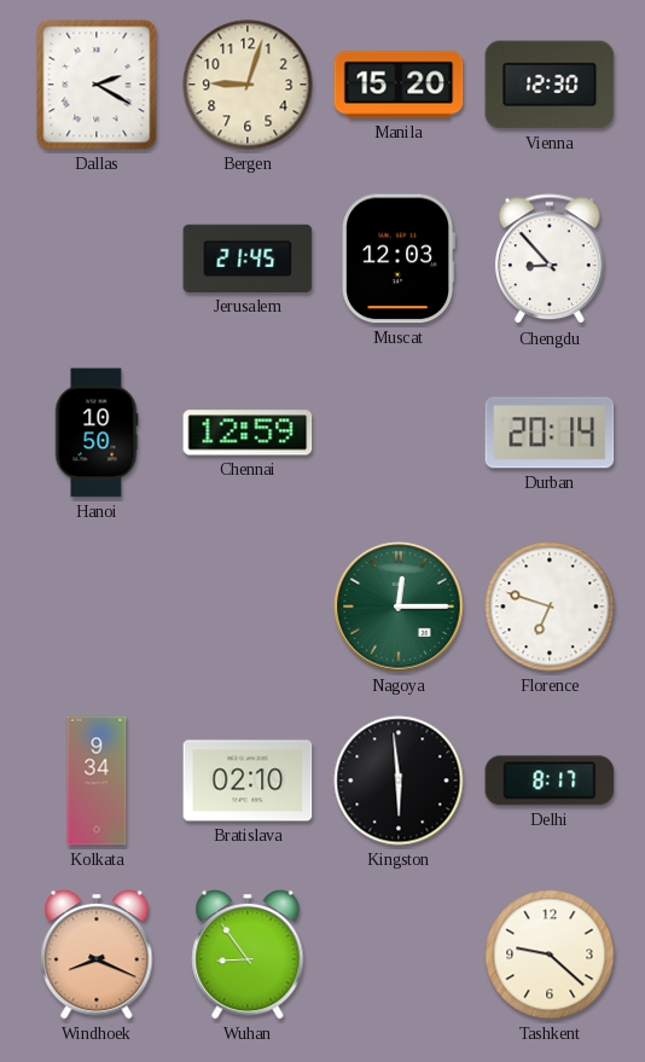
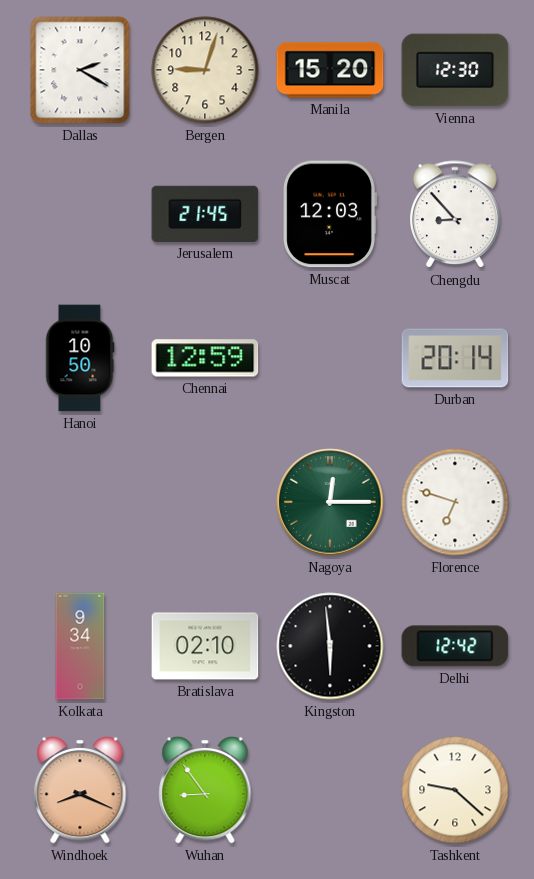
Delhi: 8:17 -> 12:42 (455, 646)
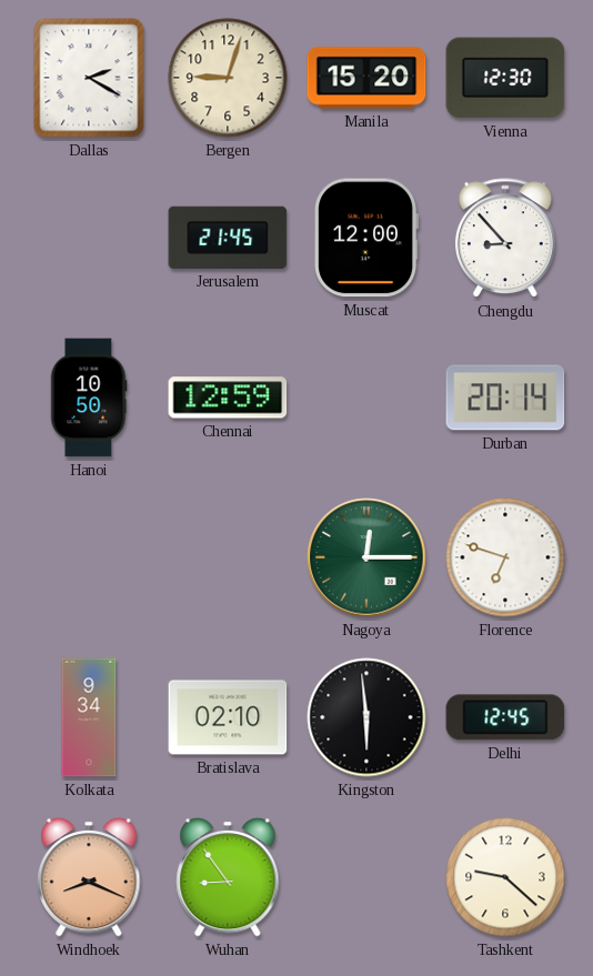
Muscat: 12:03 -> 12:00 (365, 238)
Delhi: 12:42 -> 12:45 (505, 717)
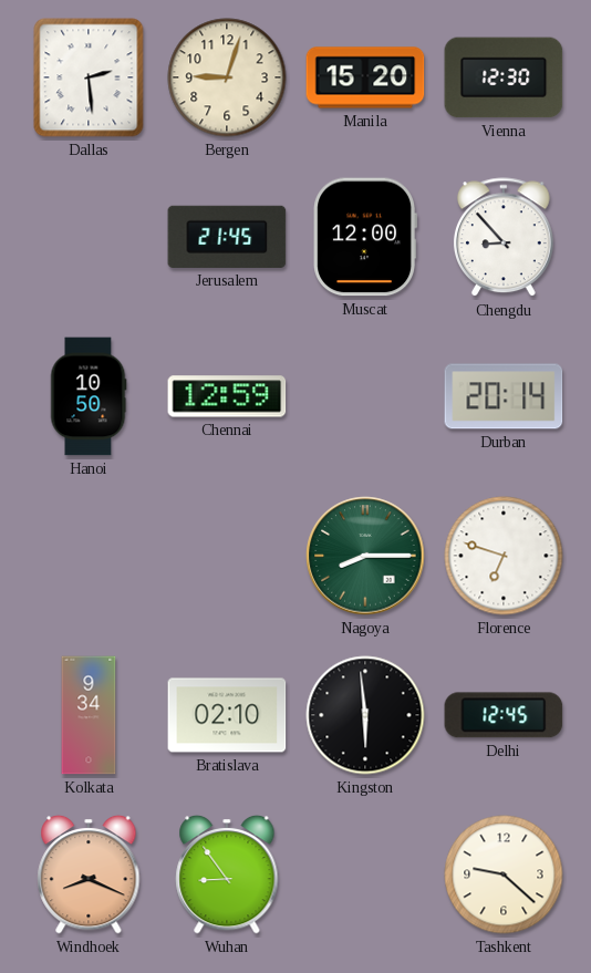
Dallas: 2:20 -> 2:29 (89, 77)
Nagoya: 12:15 -> 8:15 (365, 556)
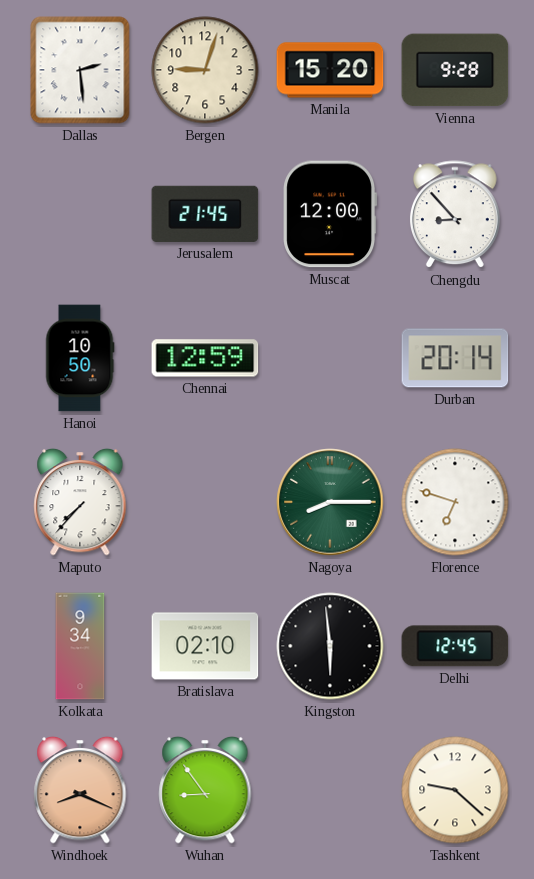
Vienna: 12:30 -> 9:28 (455, 70)
Maputo: none -> 7:37 (80, 502)
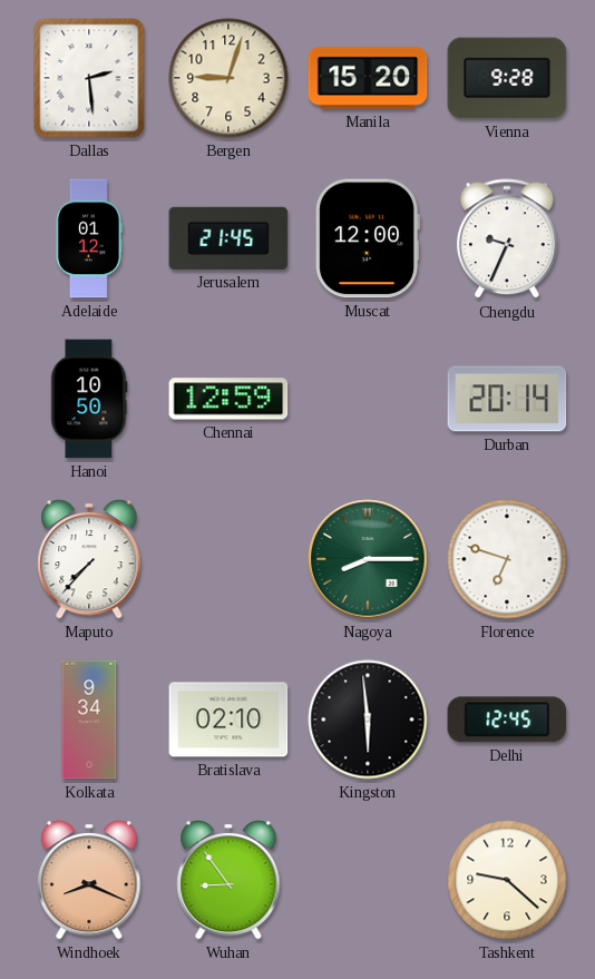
Adelaide: none -> 01:12 (88, 238)
Chengdu: 8:53 -> 9:34 (507, 239)
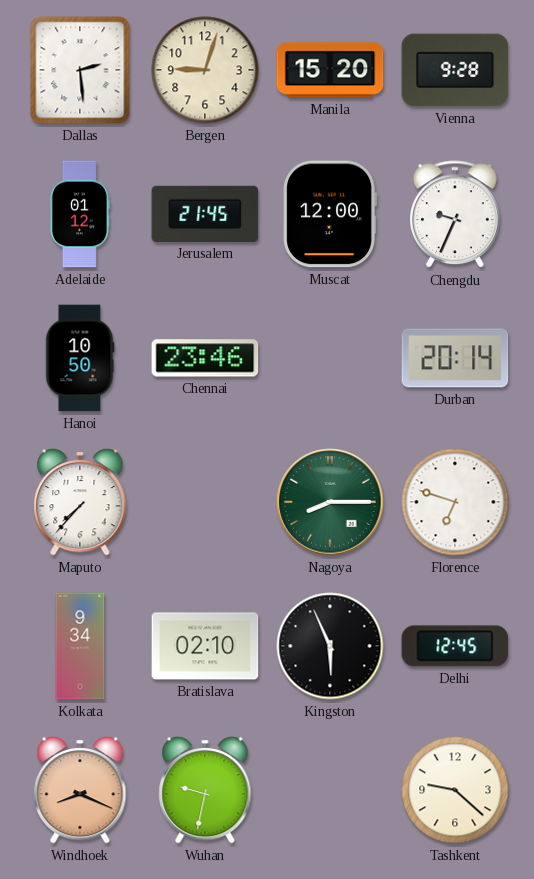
Chennai: 12:59 -> 23:46 (205, 358)
Kingston: 5:59 -> 5:56 (330, 646)
Wuhan: 8:54 -> 9:32 (205, 790)
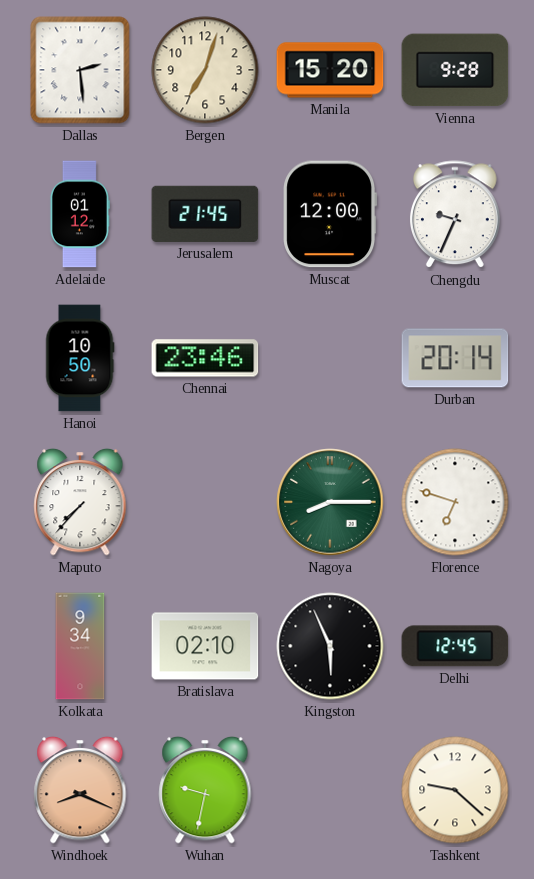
Bergen: 9:03 -> 7:03 (205, 70)
